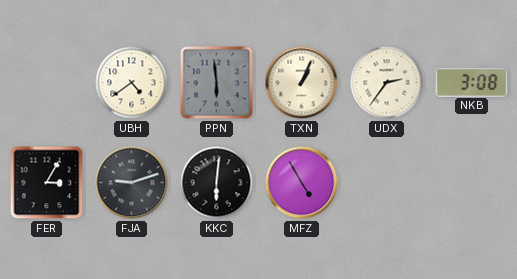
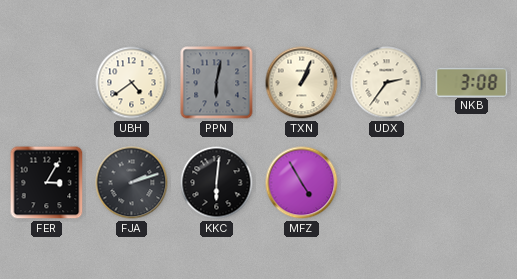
PPN: 5:59 -> 6:02 (217, 83)
FJA: 9:12 -> 2:12 (132, 183)
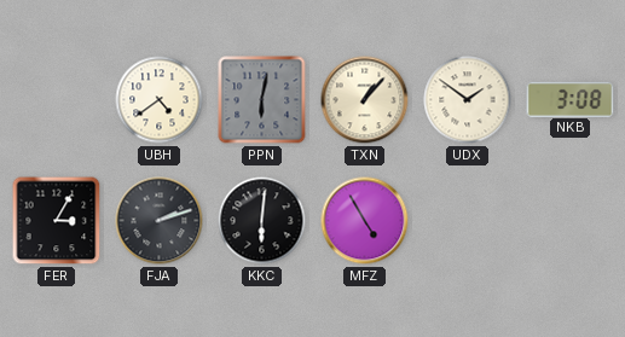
TXN: 1:04 -> 1:07 (365, 100)
UDX: 2:36 -> 1:51 (468, 100)
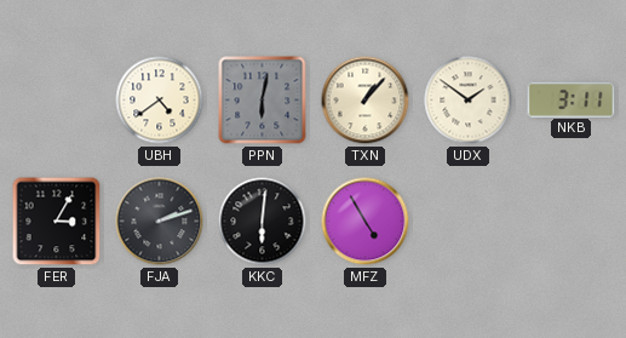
NKB: 3:08 -> 3:11 (572, 99)
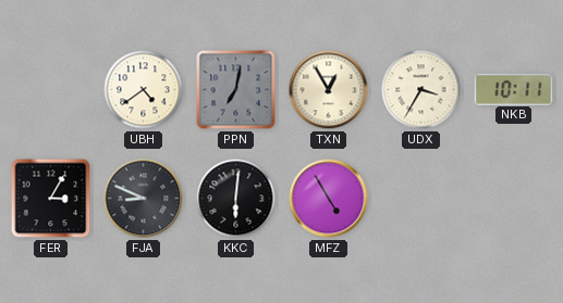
PPN: 6:02 -> 7:02 (236, 90)
TXN: 1:07 -> 12:55 (329, 90)
UDX: 1:51 -> 3:35 (421, 90)
NKB: 3:11 -> 10:11 (514, 89)
FJA: 2:12 -> 8:49 (144, 199)
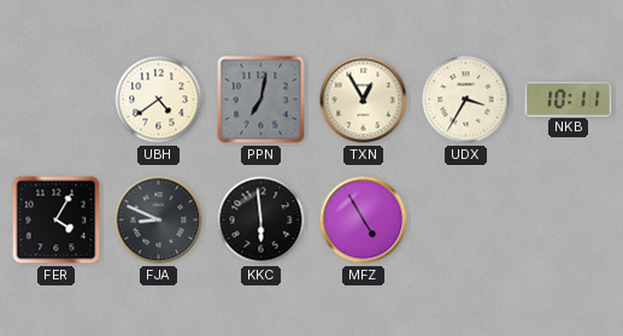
FER: 3:05 -> 4:05 (57, 220)
KKC: 6:01 -> 5:59 (261, 220)
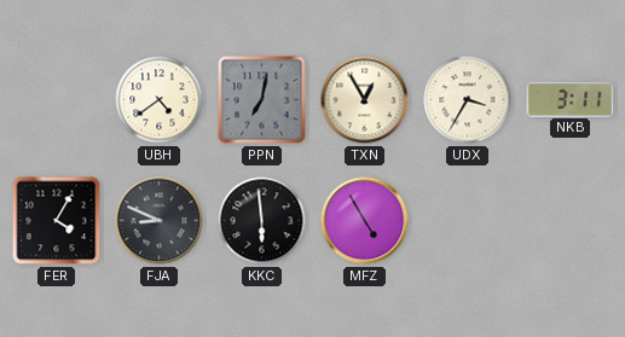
NKB: 10:11 -> 3:11 (571, 99)
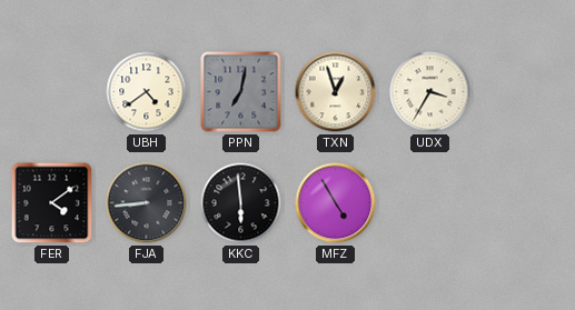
TXN: 12:55 -> 12:57 (336, 92)
NKB: 3:11 -> none (571, 99)
FER: 4:05 -> 4:09 (52, 203)
FJA: 8:49 -> 8:44 (147, 203)
